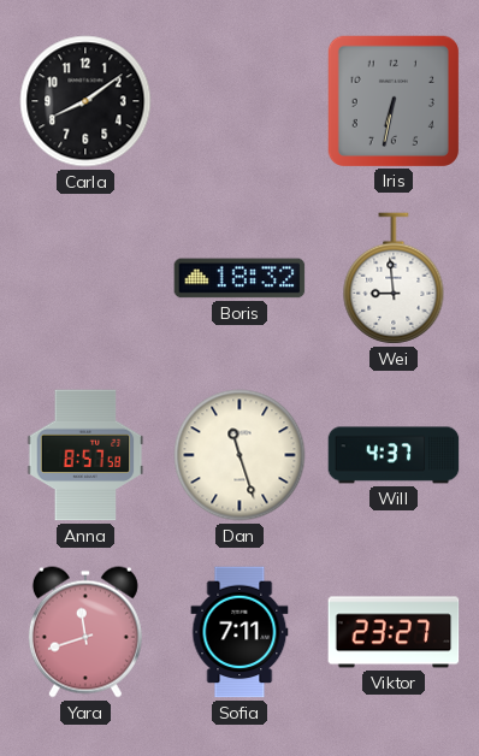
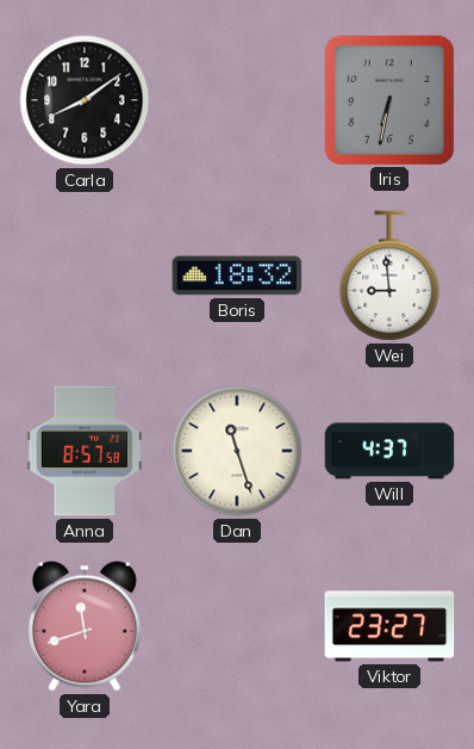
Sofia: 7:11 -> none (239, 632)
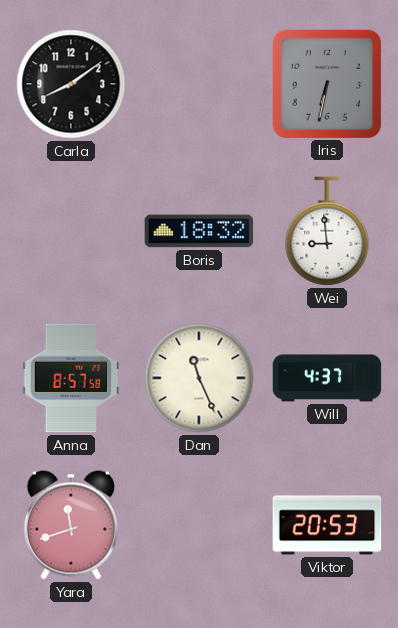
Dan: 11:27 -> 11:26 (199, 378)
Viktor: 23:27 -> 20:53 (327, 525)
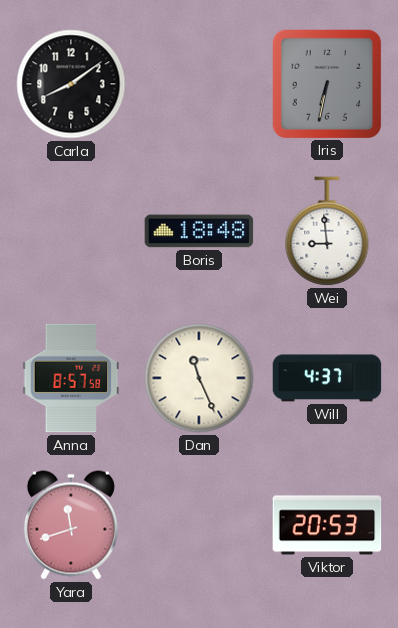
Boris: 18:32 -> 18:48 (199, 231)
